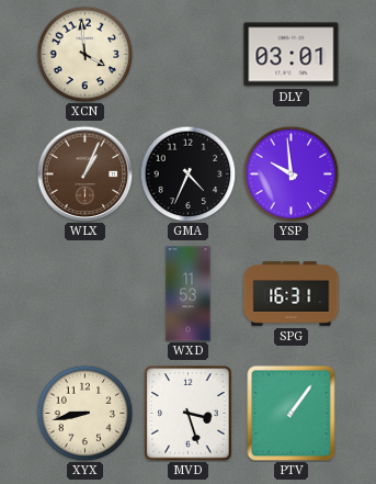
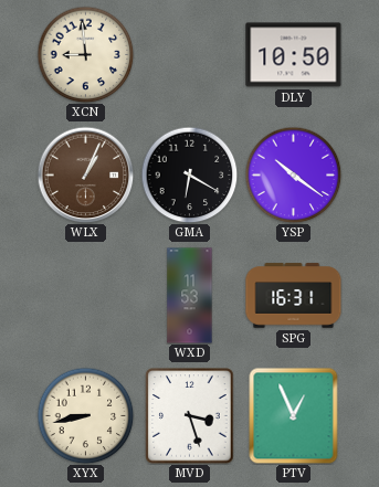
XCN: 3:59 -> 8:59 (85, 54)
DLY: 03:01 -> 10:50 (294, 55)
GMA: 4:34 -> 6:20 (189, 174)
YSP: 9:59 -> 10:21 (293, 174)
PTV: 1:06 -> 12:56 (294, 415)
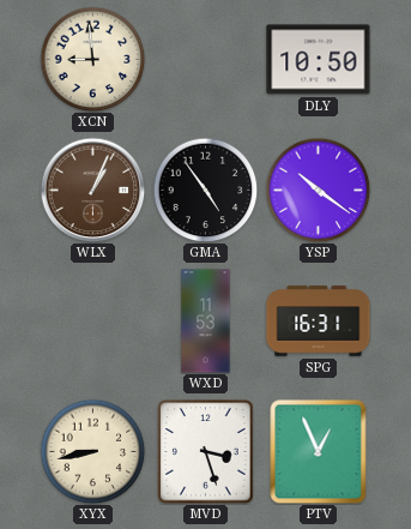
GMA: 6:20 -> 4:54 (205, 190)
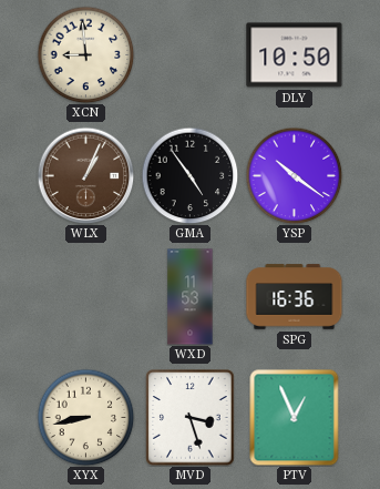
SPG: 16:31 -> 16:36 (295, 297)
